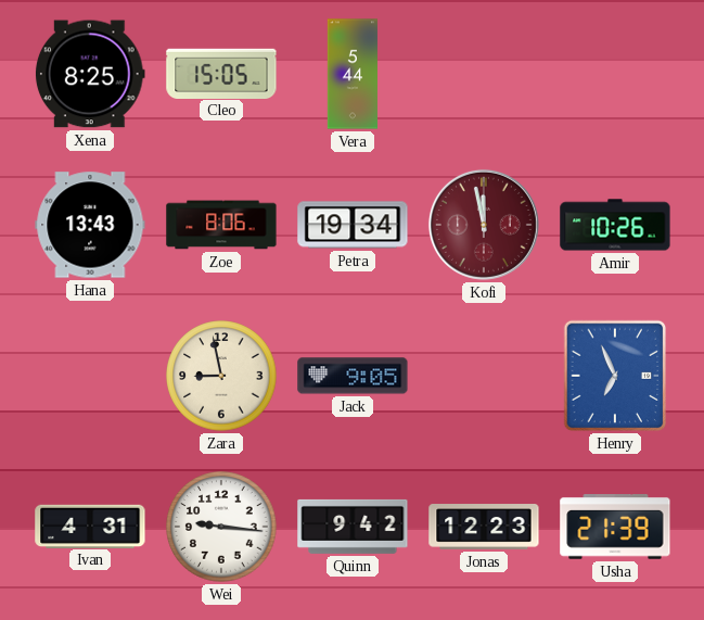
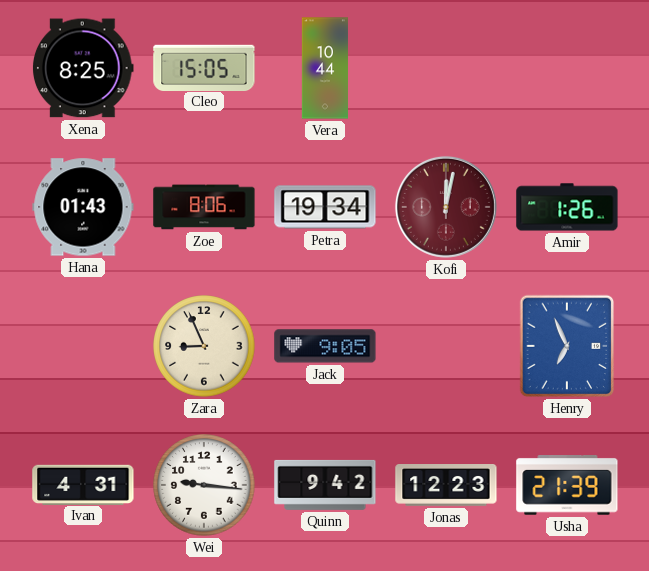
Vera: 5:44 -> 10:44 (324, 68)
Hana: 13:43 -> 01:43 (83, 207)
Kofi: 11:58 -> 12:02 (446, 207)
Amir: 10:26 -> 1:26 (567, 207)
Zara: 8:58 -> 8:56 (204, 346)
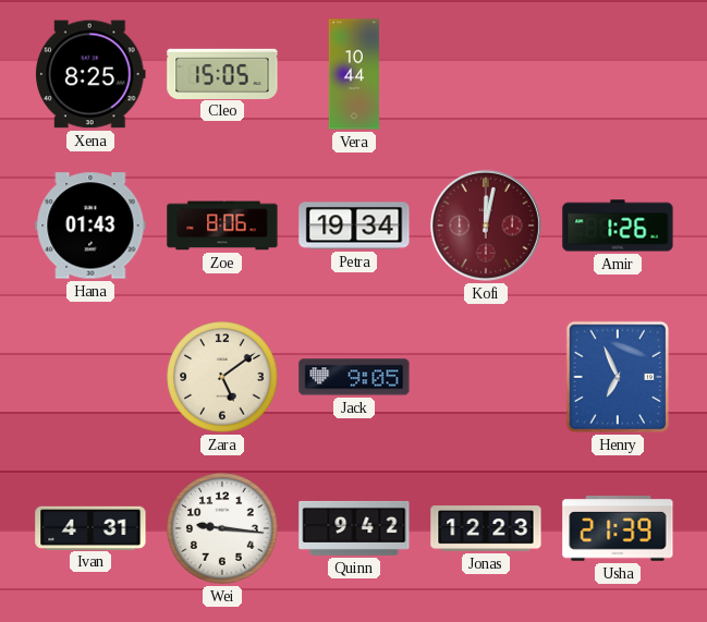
Zara: 8:56 -> 5:09 (222, 377)
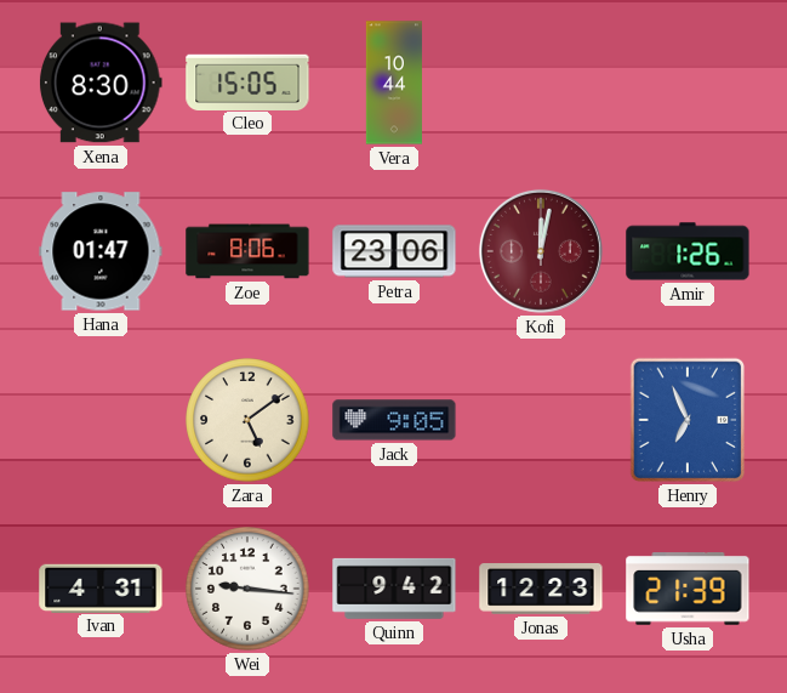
Xena: 8:25 -> 8:30 (101, 83)
Hana: 01:43 -> 01:47 (101, 251)
Petra: 19:34 -> 23:06 (394, 251)
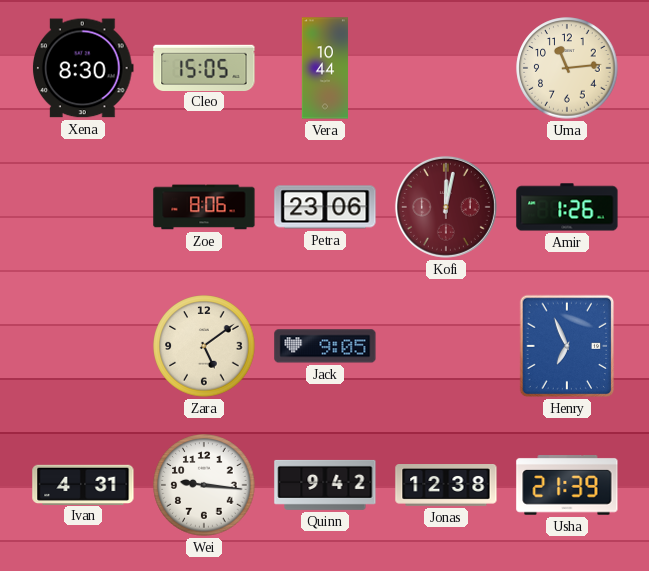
Uma: none -> 11:14 (567, 68)
Hana: 01:47 -> none (101, 251)
Jonas: 12:23 -> 12:38 (446, 486)
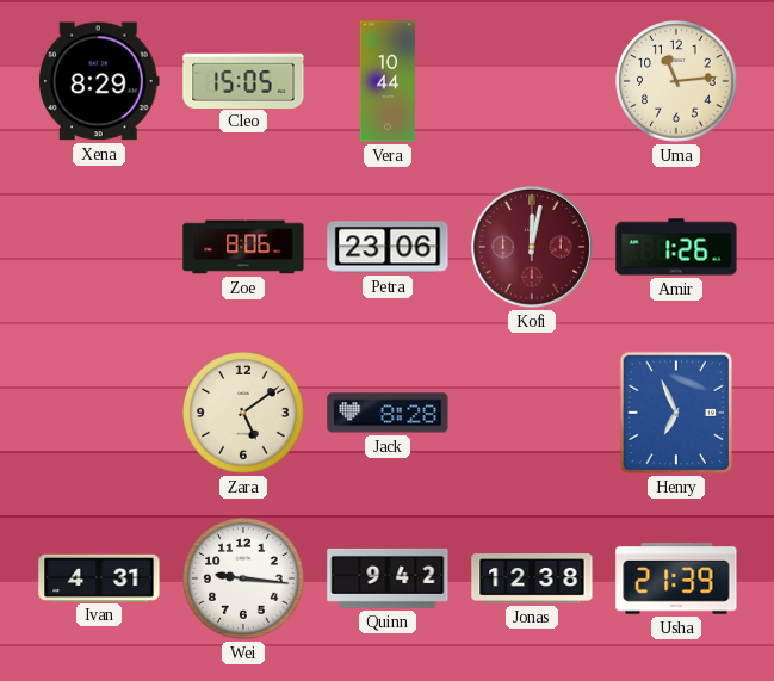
Xena: 8:30 -> 8:29 (99, 81)
Jack: 9:05 -> 8:28 (388, 413)
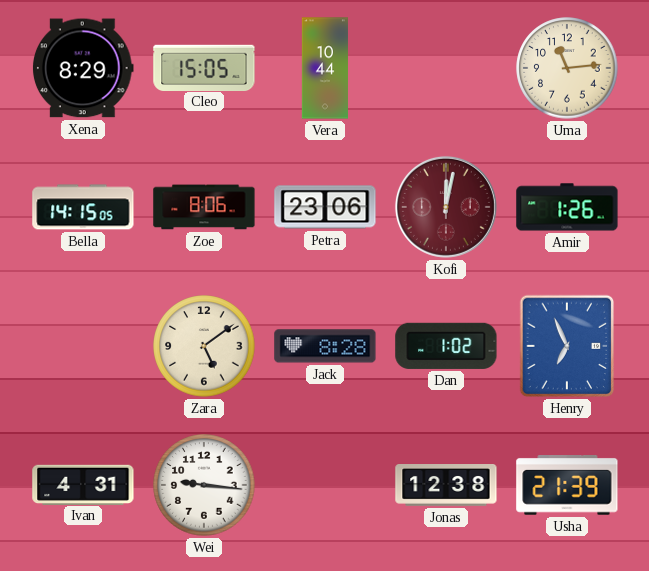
Bella: none -> 14:15 (83, 207)
Dan: none -> 1:02 (446, 346)
Quinn: 9:42 -> none (388, 578)
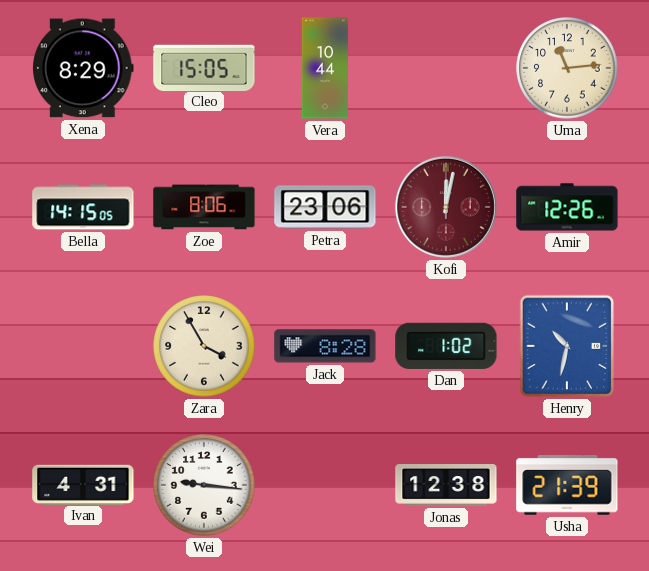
Amir: 1:26 -> 12:26 (567, 207)
Zara: 5:09 -> 3:55 (204, 346)
Henry: 6:56 -> 10:32 (567, 346)
